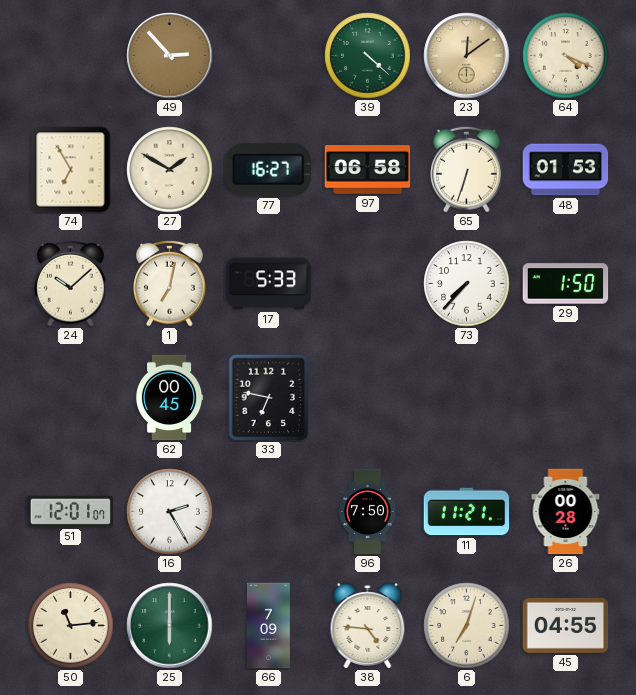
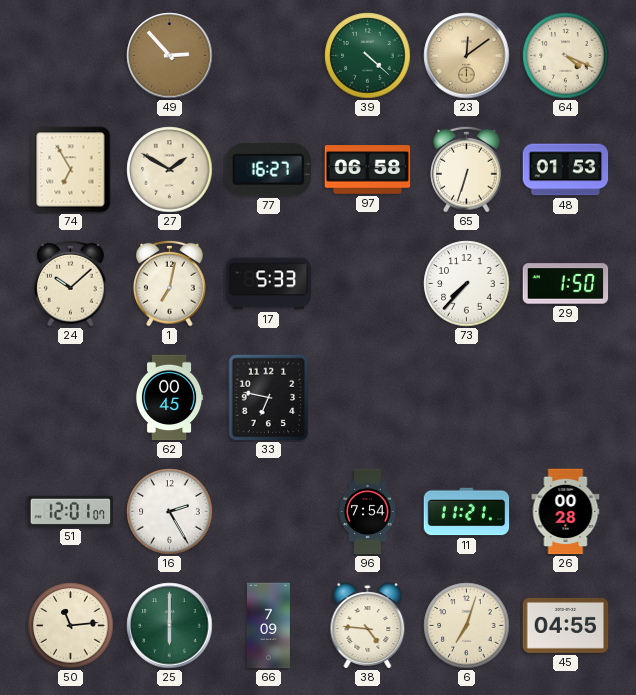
96: 7:50 -> 7:54 (368, 512)
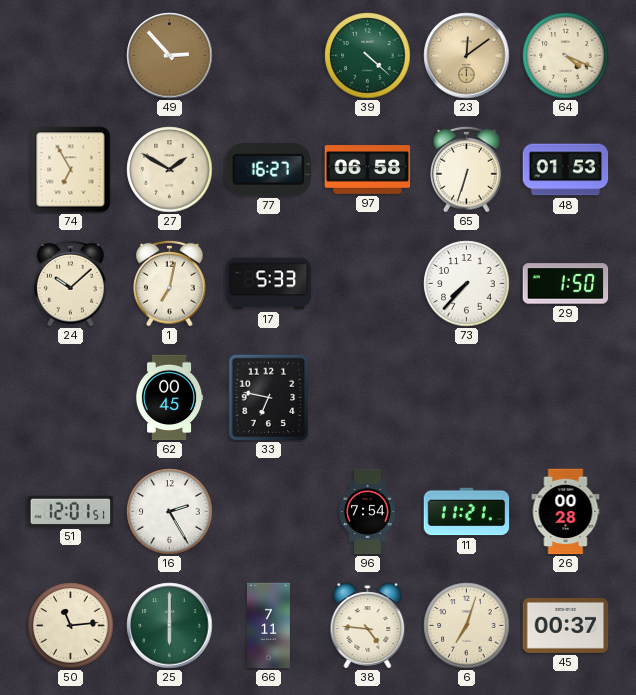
51: 12:01:07 -> 12:01:51 (71, 511)
66: 7:09 -> 7:11 (268, 626)
45: 04:55 -> 00:37 (566, 625)
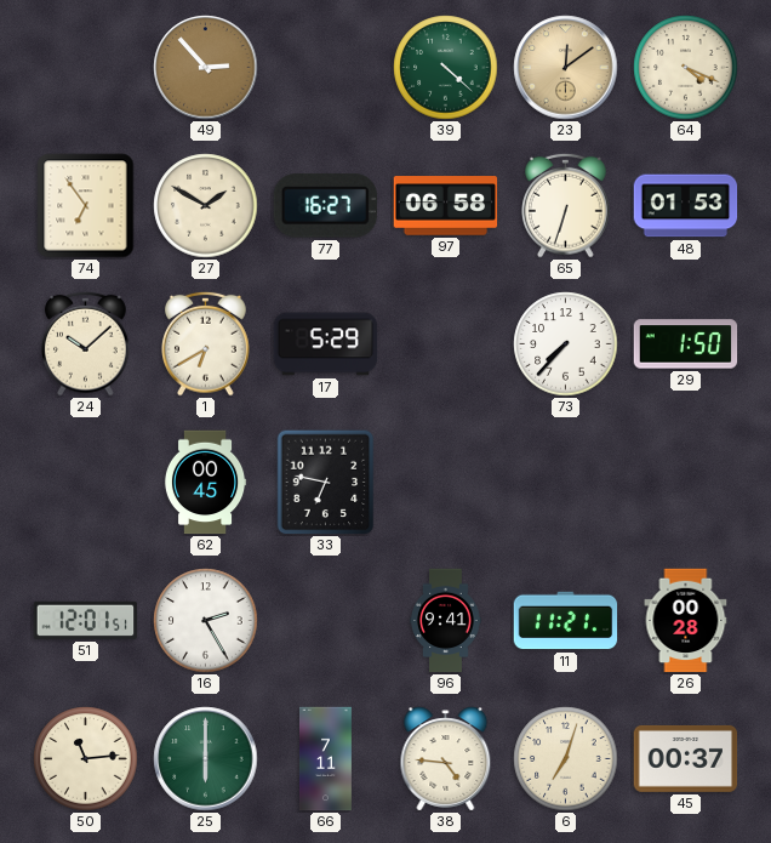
74: 6:55 -> 6:54 (86, 206)
1: 7:02 -> 6:40 (206, 343)
17: 5:33 -> 5:29 (326, 344)
96: 7:54 -> 9:41 (446, 621)
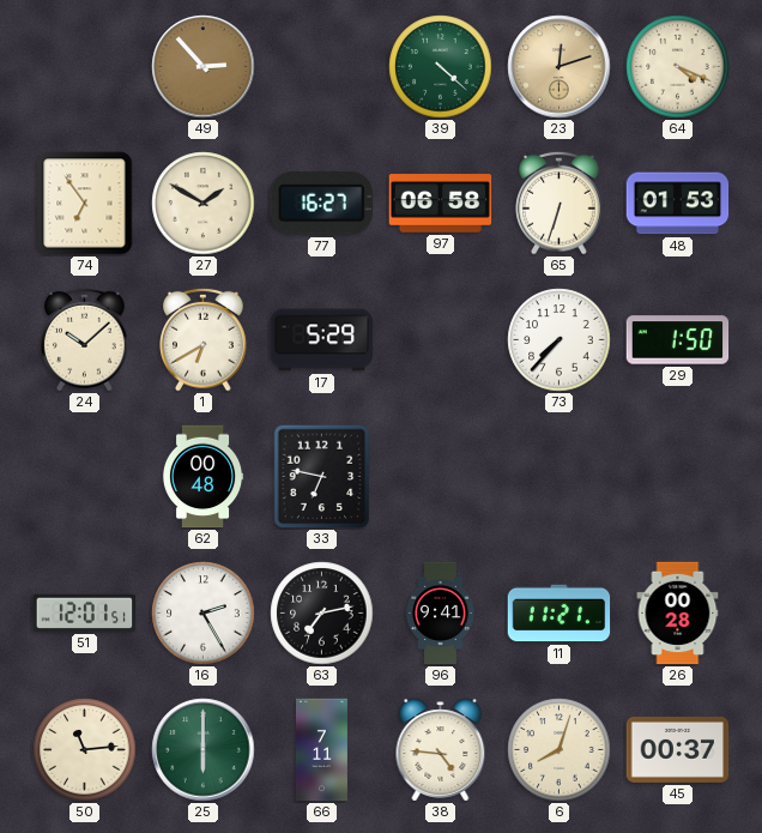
23: 12:09 -> 12:12 (560, 67)
62: 00:45 -> 00:48 (202, 477)
63: none -> 7:13 (322, 614)
6: 7:03 -> 8:03 (560, 750)
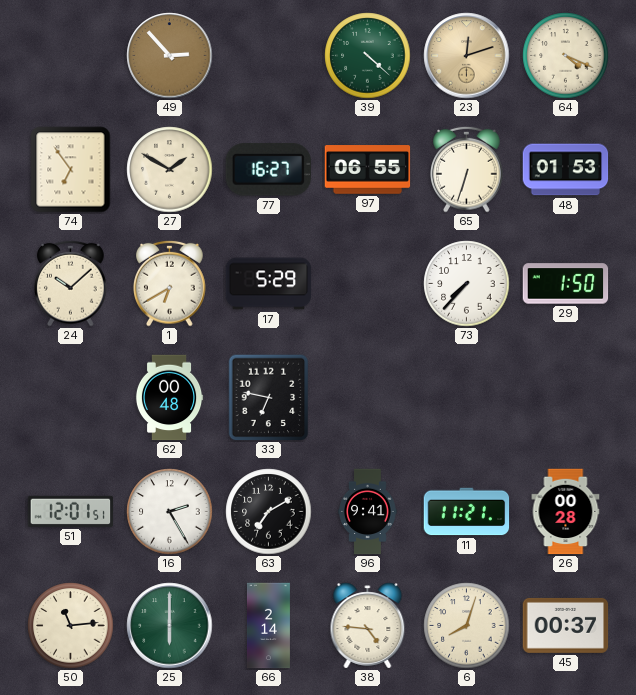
97: 06:58 -> 06:55 (368, 170)
63: 7:13 -> 7:10 (269, 512)
66: 7:11 -> 2:14 (268, 626)
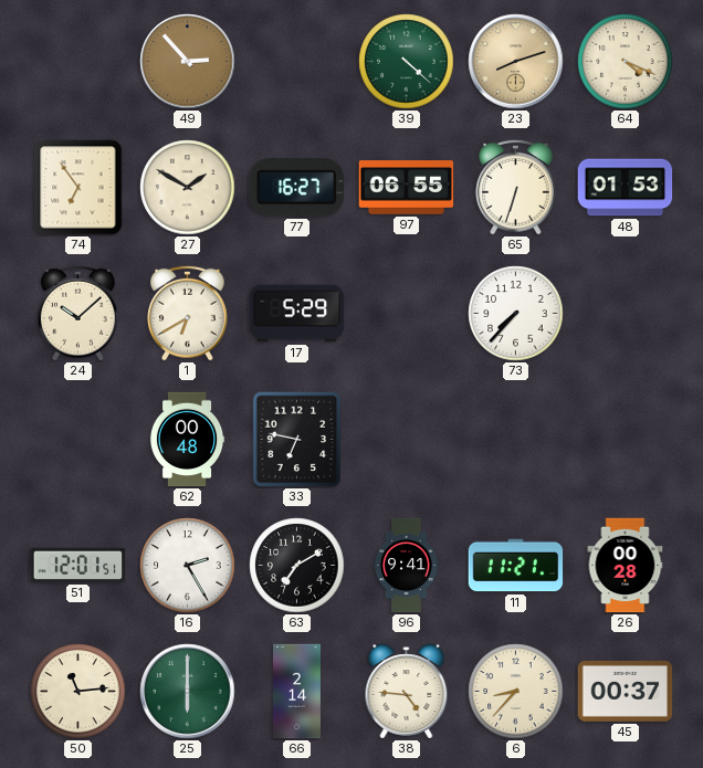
23: 12:12 -> 8:12 (516, 62)
29: 1:50 -> none (566, 284)
6: 8:03 -> 8:37 (516, 692)
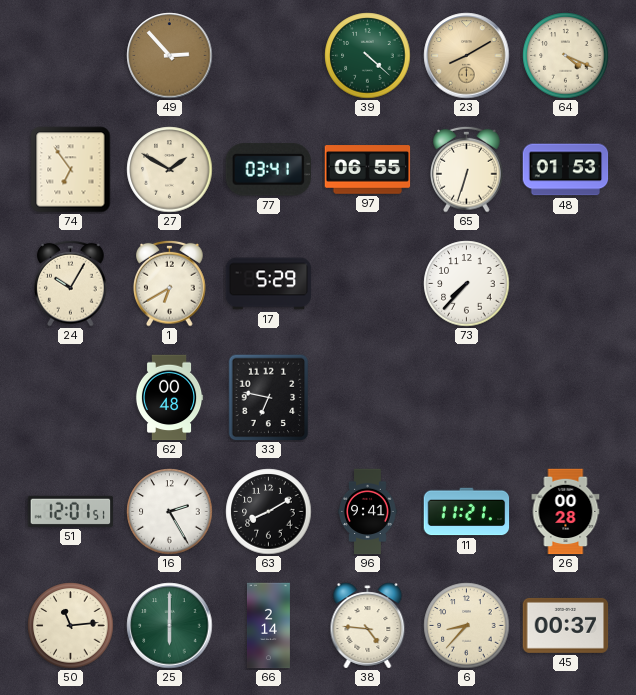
23: 8:12 -> 8:10 (467, 56)
77: 16:27 -> 03:41 (268, 170)
24: 10:08 -> 10:05 (71, 283)
63: 7:10 -> 8:10 (269, 512)
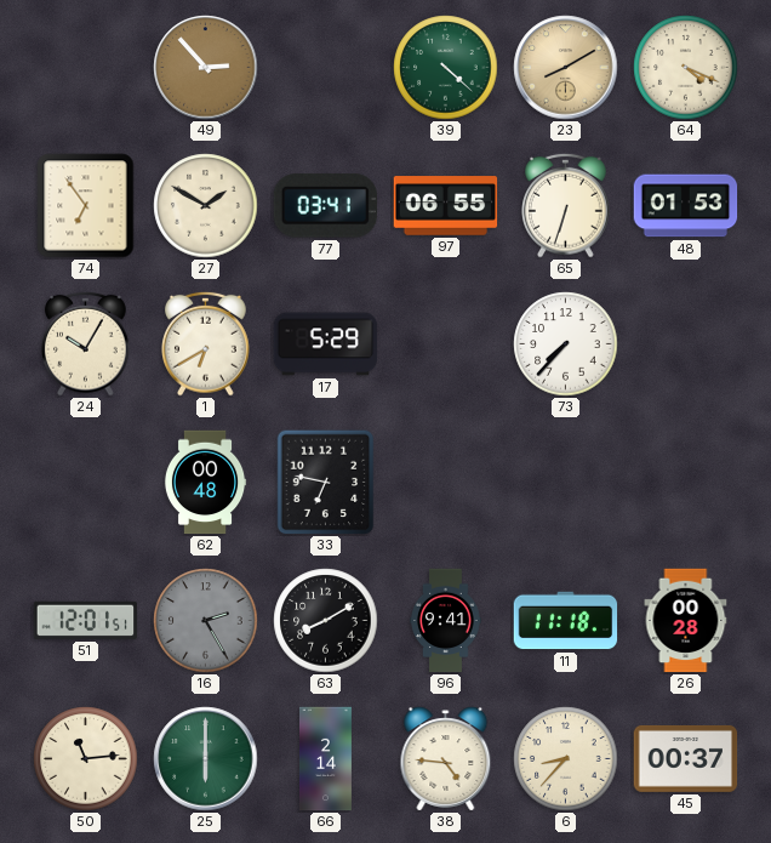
16 dial: white -> grey (206, 621)
11: 11:21 -> 11:18 (566, 621)
